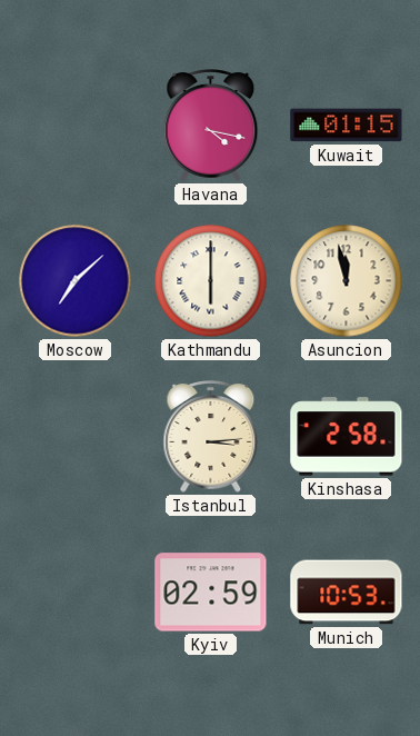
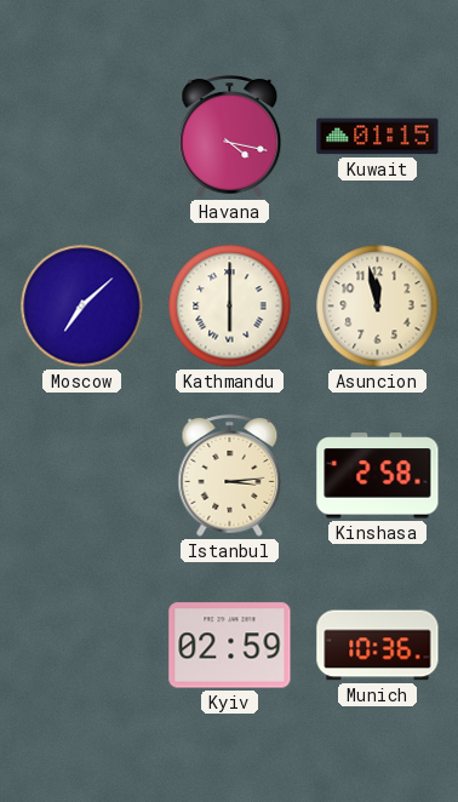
Munich: 10:53 -> 10:36 (378, 646)
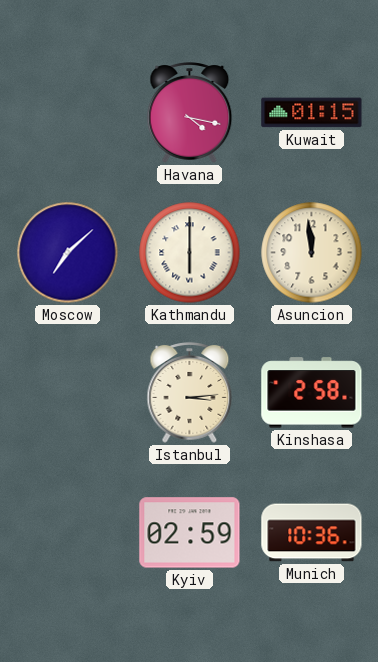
Asuncion: 11:58 -> 11:59 (312, 253)
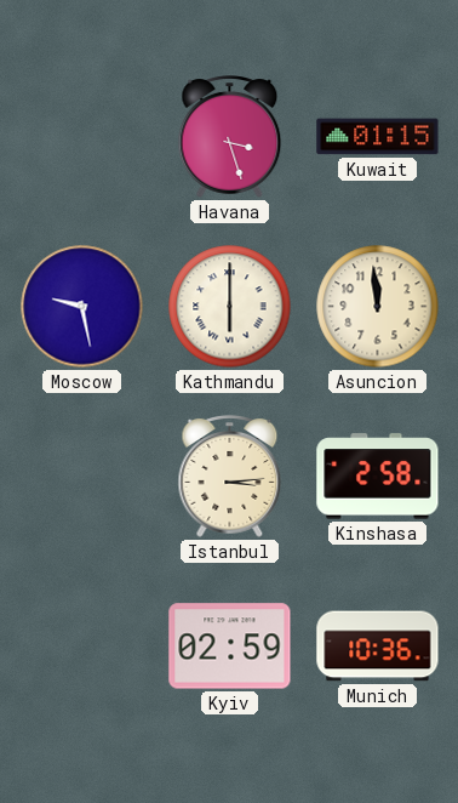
Havana: 4:17 -> 3:27 (230, 137)
Moscow: 7:08 -> 9:28 (82, 307)
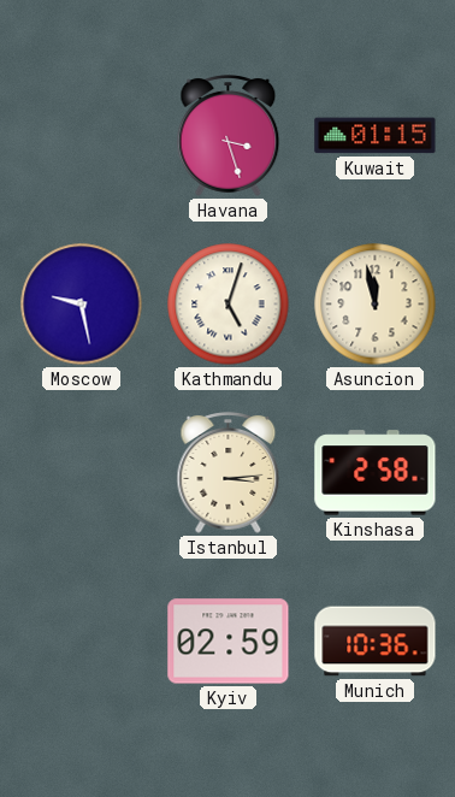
Kathmandu: 6:00 -> 5:03 (229, 305)
Asuncion: 11:59 -> 11:58 (376, 305)
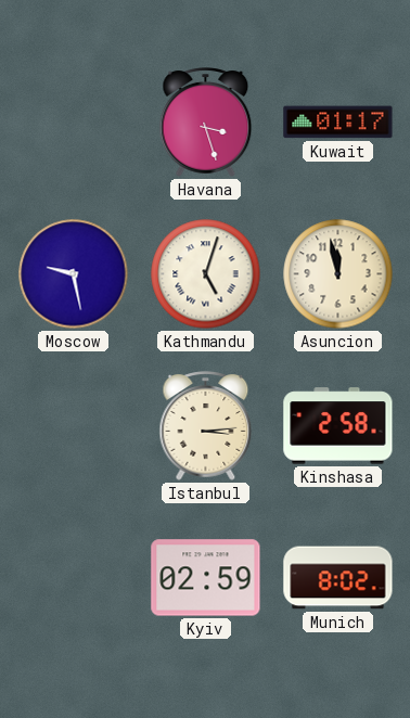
Kuwait: 01:15 -> 01:17 (338, 123)
Munich: 10:36 -> 8:02 (338, 578)
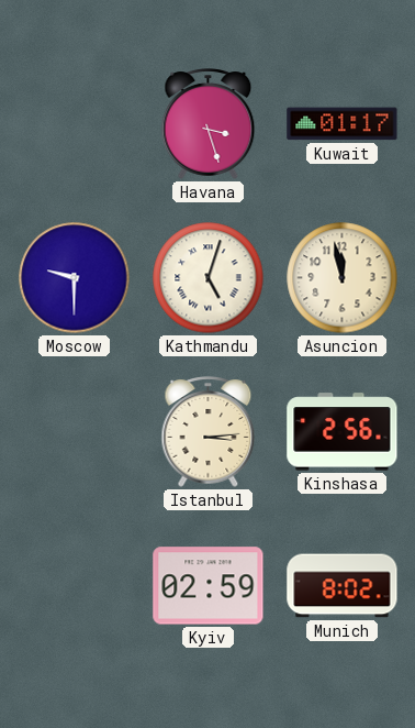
Moscow: 9:28 -> 9:30 (75, 278)
Kinshasa: 2:58 -> 2:56 (343, 432)
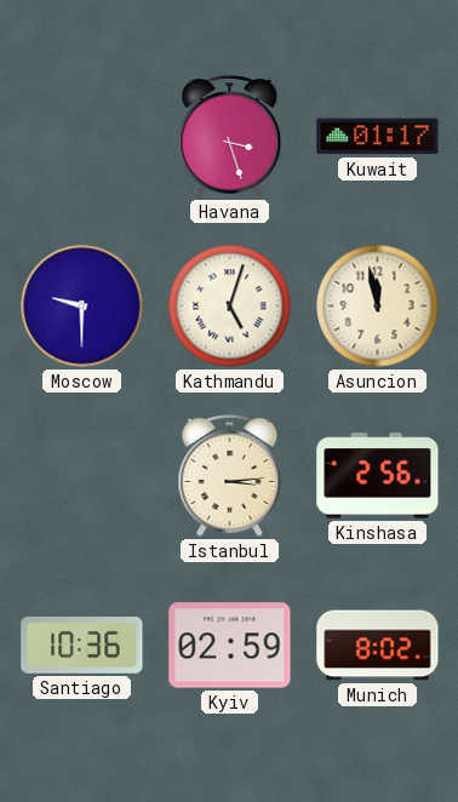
Santiago: none -> 10:36 (82, 646)
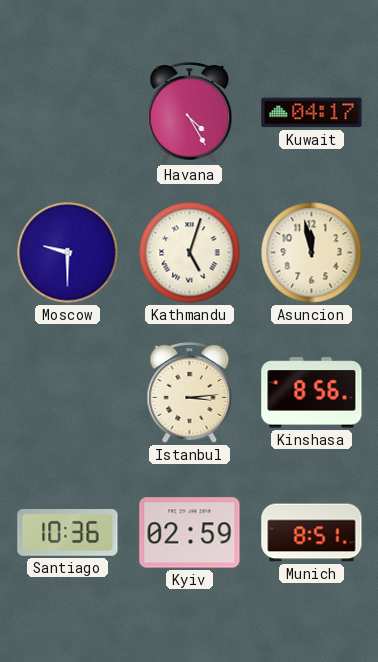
Havana: 3:27 -> 4:25 (190, 113)
Kuwait: 01:17 -> 04:17 (312, 113)
Kinshasa: 2:56 -> 8:56 (312, 393)
Munich: 8:02 -> 8:51 (312, 533)
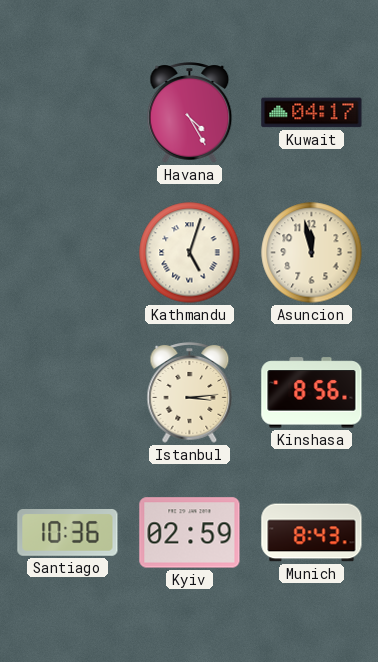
Moscow: 9:30 -> none (68, 253)
Munich: 8:51 -> 8:43 (312, 533)
